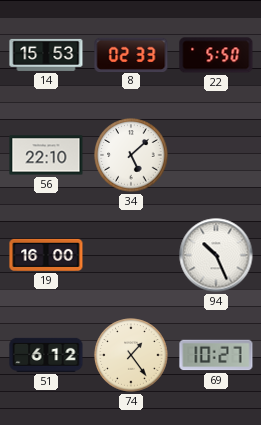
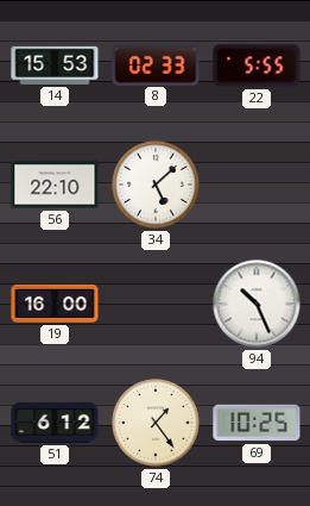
22: 5:50 -> 5:55 (257, 65)
69: 10:27 -> 10:25 (257, 423)
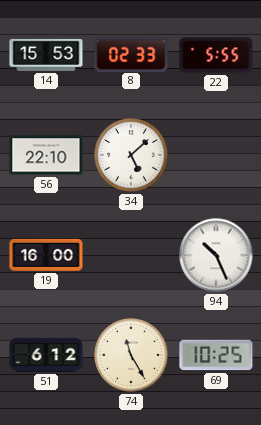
74: 1:24 -> 11:25 (131, 355)
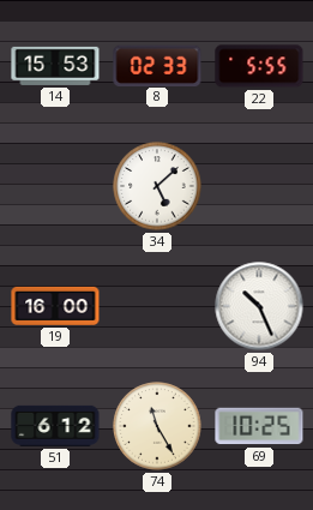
56: 22:10 -> none (46, 155)
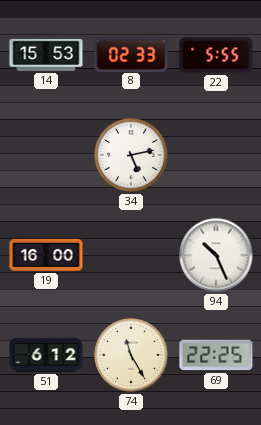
34: 5:08 -> 5:13 (131, 155)
69: 10:25 -> 22:25 (216, 355)
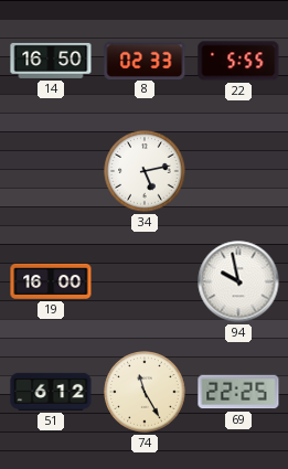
14: 15:53 -> 16:50 (51, 61)
94: 10:26 -> 9:58 (238, 281)
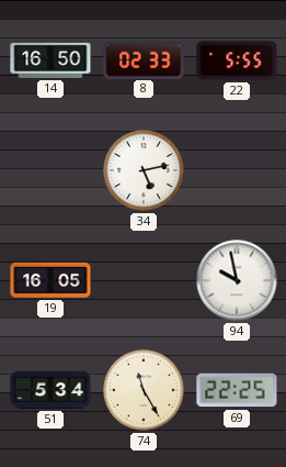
19: 16:00 -> 16:05 (50, 280)
51: 6:12 -> 5:34 (50, 390)
